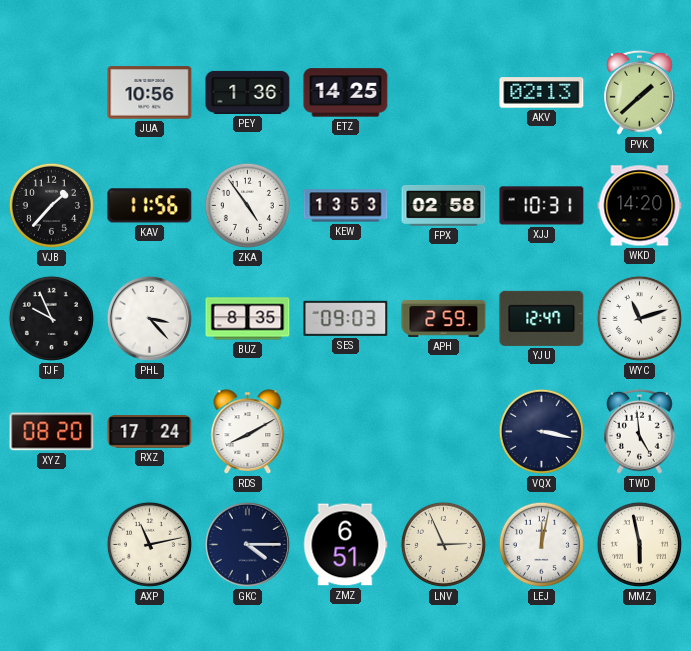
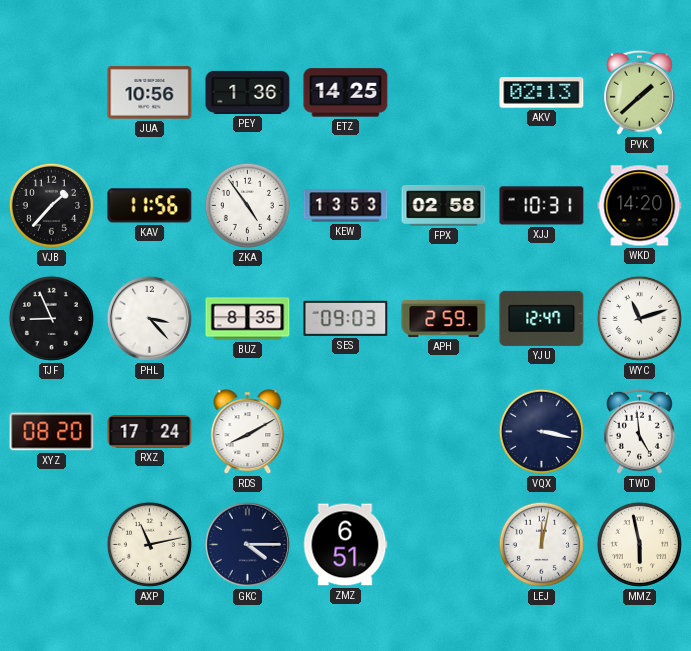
TJF: 9:56 -> 8:56 (51, 318)
LNV: 2:56 -> none (443, 544)
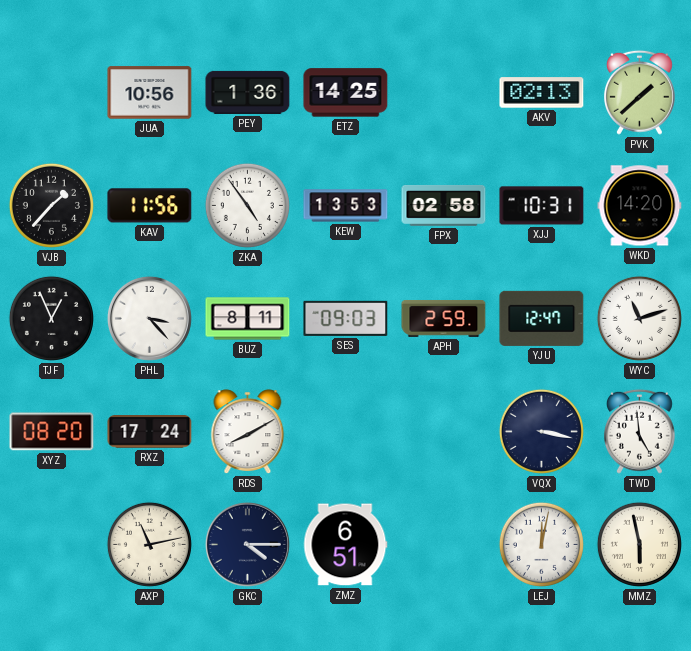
TJF: 8:56 -> 12:56 (51, 318)
BUZ: 8:35 -> 8:11 (248, 319)
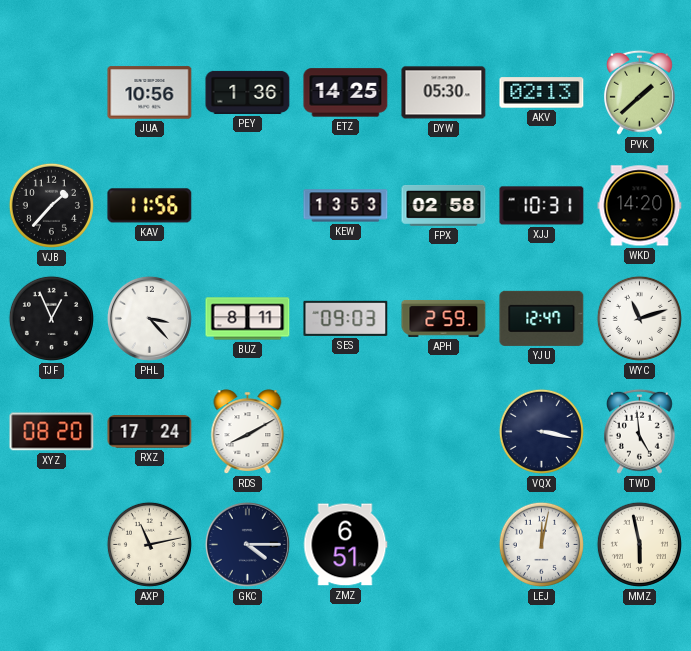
DYW: none -> 05:30 (444, 93)
ZKA: 4:54 -> none (247, 205)
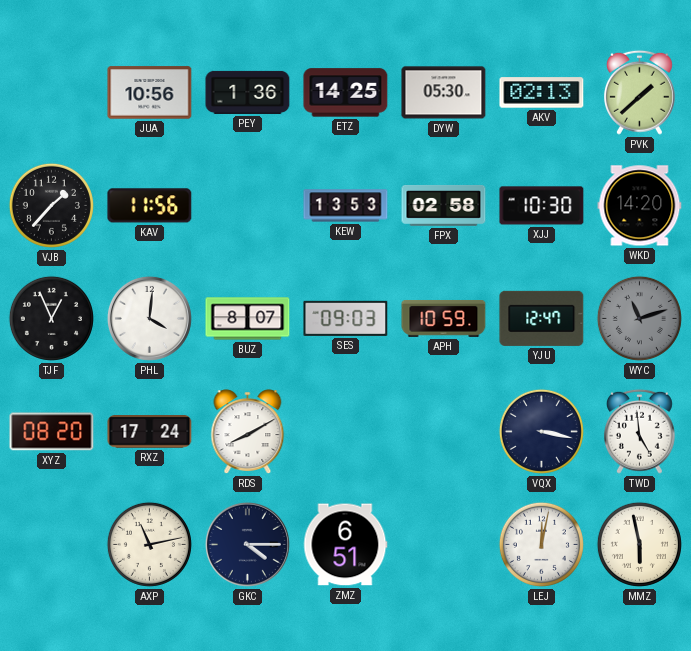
XJJ: 10:31 -> 10:30 (542, 206)
PHL: 3:23 -> 4:01 (149, 318)
BUZ: 8:11 -> 8:07 (248, 319)
APH: 2:59 -> 10:59 (444, 318)
WYC dial: white -> grey (639, 318)
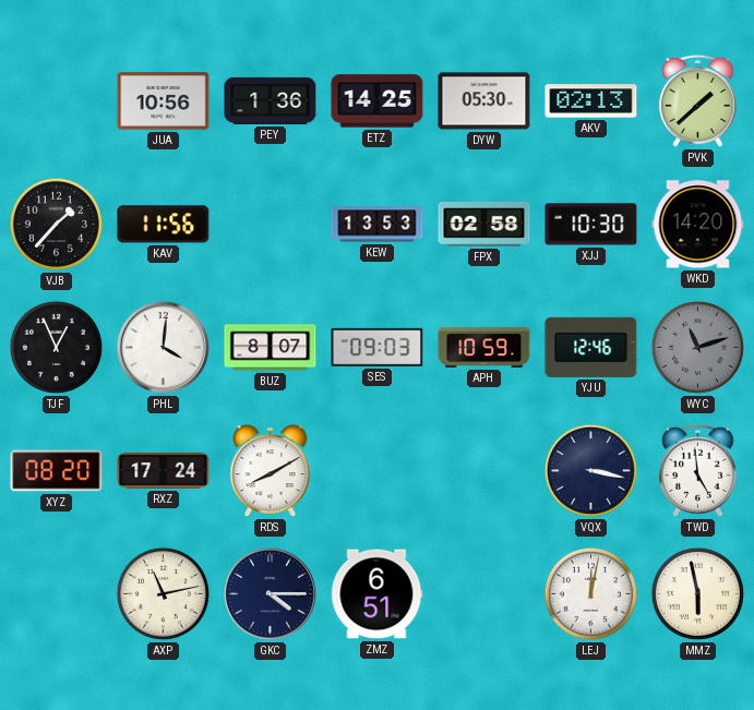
YJU: 12:47 -> 12:46 (591, 347)
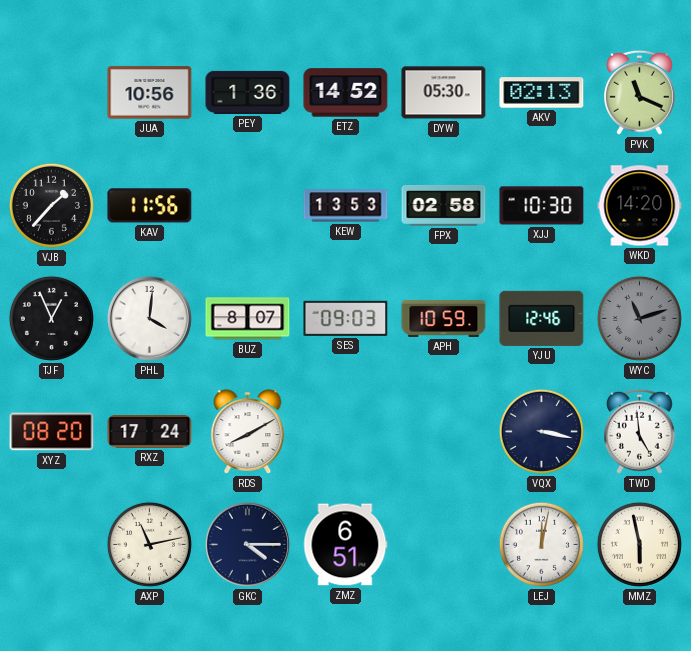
ETZ: 14:25 -> 14:52 (346, 93)
PVK: 1:38 -> 11:19 (639, 92)
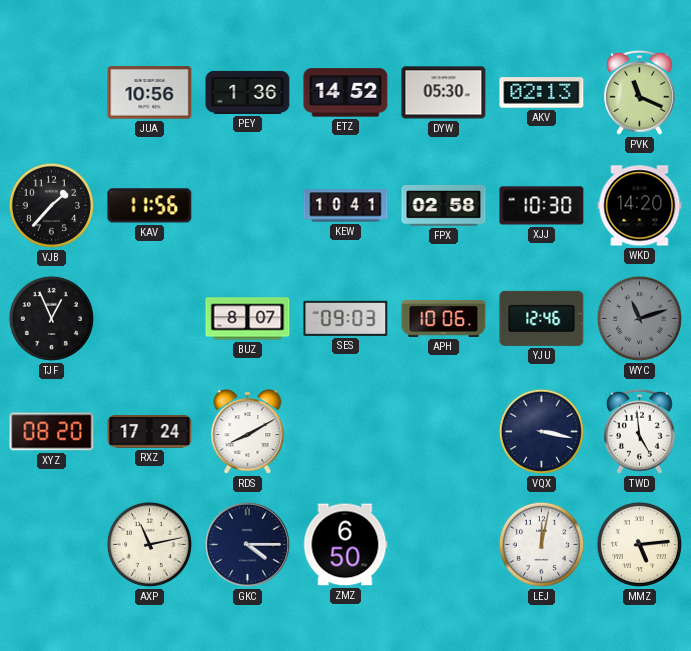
KEW: 13:53 -> 10:41 (346, 206)
PHL: 4:01 -> none (149, 318)
APH: 10:59 -> 10:06 (444, 318)
ZMZ: 6:51 -> 6:50 (345, 545)
MMZ: 5:58 -> 5:14 (639, 544)
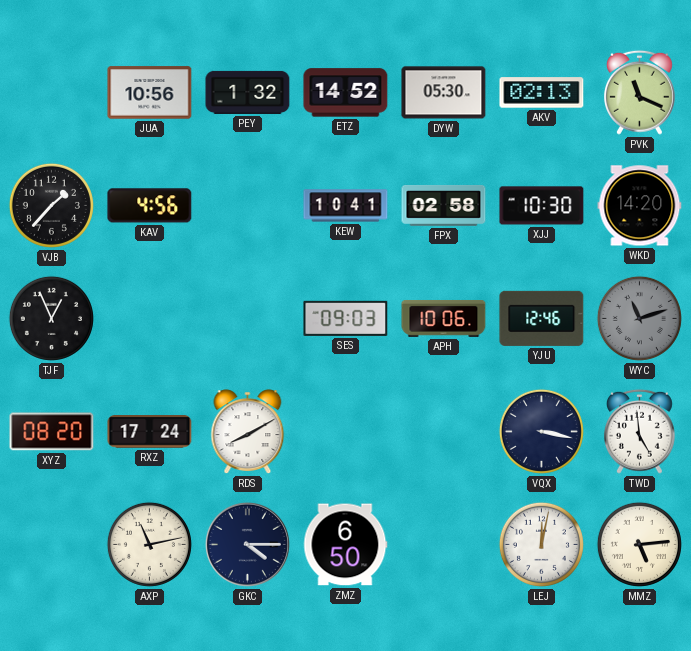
PEY: 1:36 -> 1:32 (248, 92)
KAV: 11:56 -> 4:56 (150, 206)
BUZ: 8:07 -> none (248, 319)
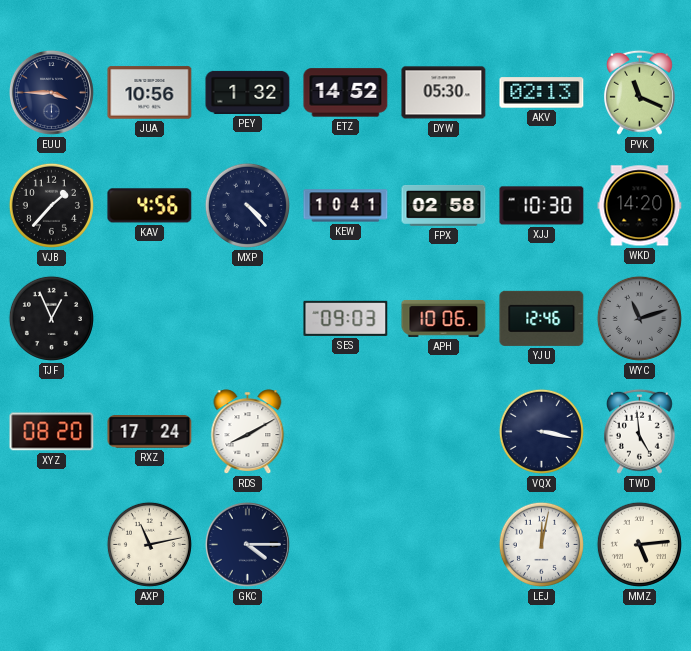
EUU: none -> 3:45 (51, 92)
MXP: none -> 4:23 (247, 205)
ZMZ: 6:50 -> none (345, 545)
